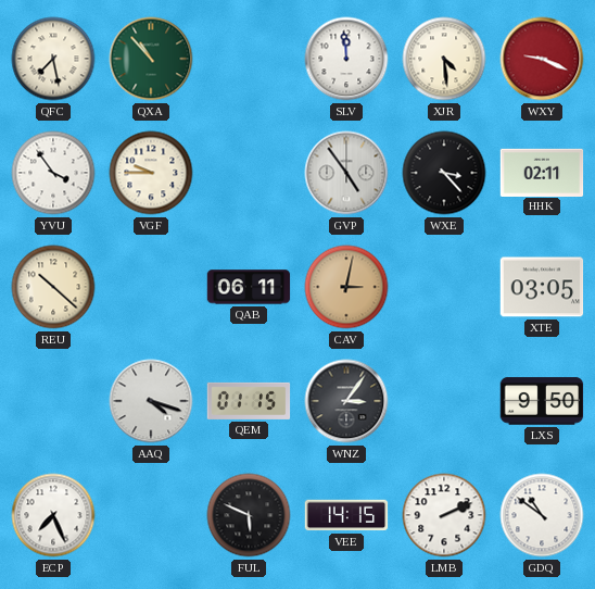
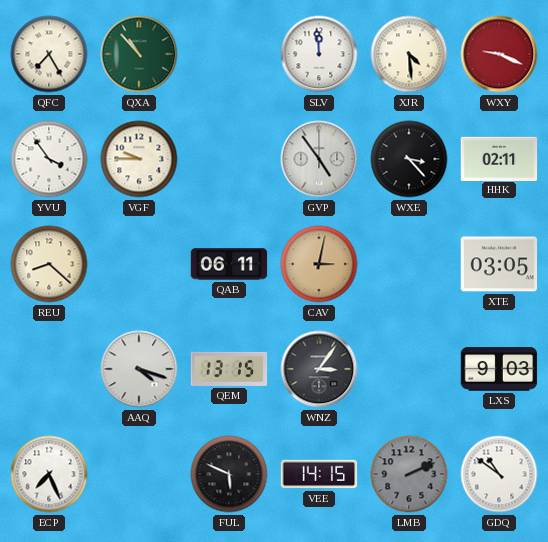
QFC: 7:28 -> 7:25 (49, 54)
REU: 10:22 -> 8:22 (49, 264)
QEM: 01:15 -> 13:15 (229, 369)
LXS: 9:50 -> 9:03 (499, 369)
LMB dial: white -> grey (409, 474)
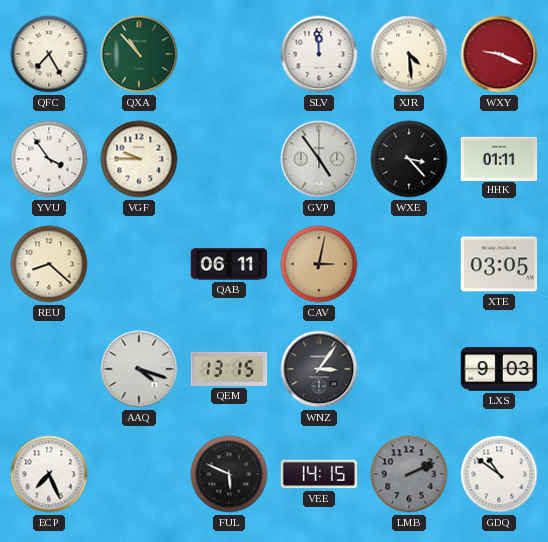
HHK: 02:11 -> 01:11 (499, 158)
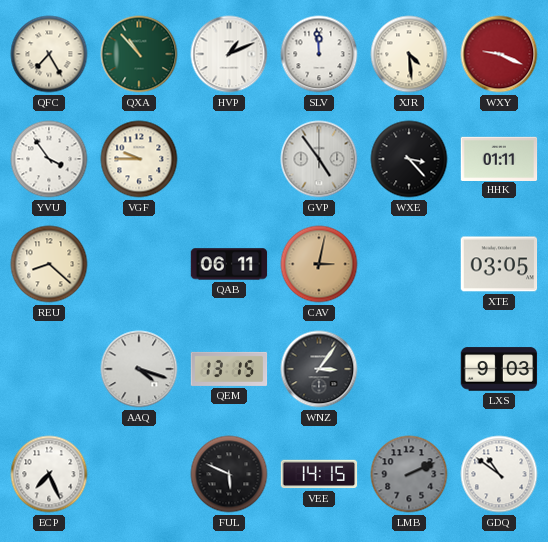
HVP: none -> 1:11 (229, 54)
